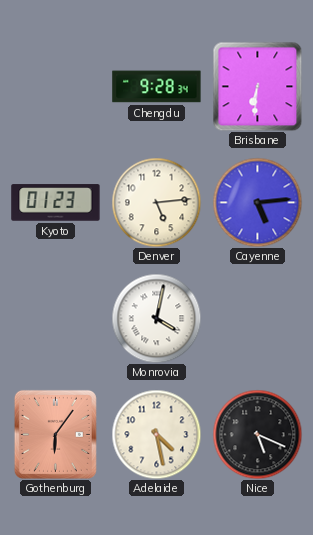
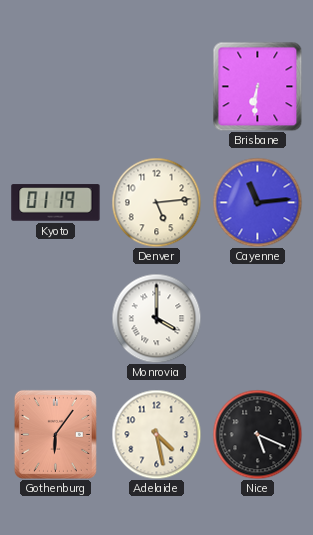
Chengdu: 9:28 -> none (157, 87)
Kyoto: 01:23 -> 01:19 (56, 203)
Cayenne: 5:14 -> 11:14 (257, 202)
Monrovia: 4:02 -> 4:00 (156, 318)
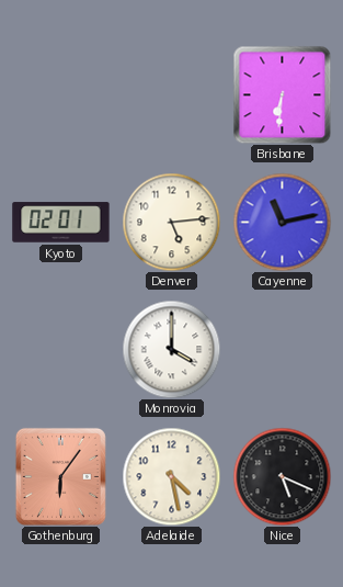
Kyoto: 01:19 -> 02:01 (61, 223)
Cayenne: 11:14 -> 11:13 (282, 222)
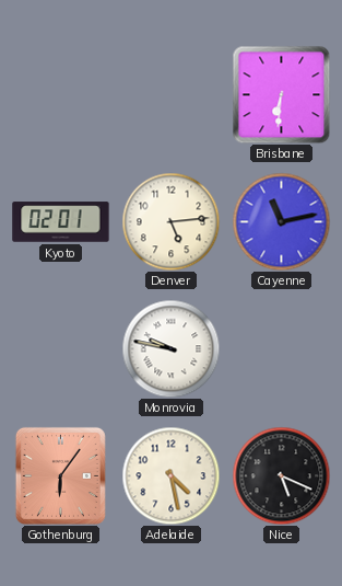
Monrovia: 4:00 -> 9:47 (170, 348)
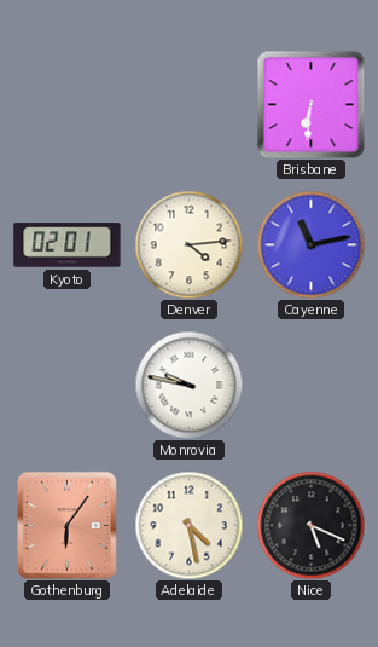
Denver: 5:14 -> 4:14 (188, 244)
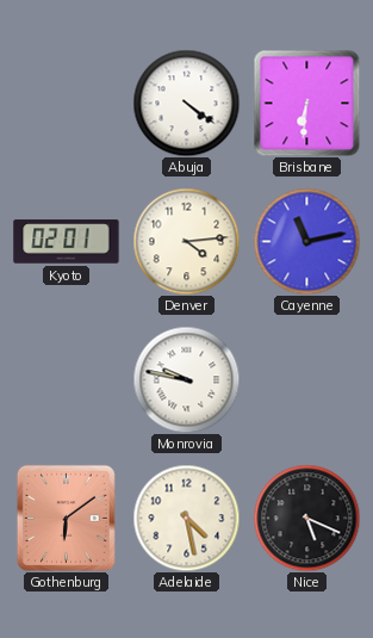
Abuja: none -> 4:21 (186, 103)
Gothenburg: 6:06 -> 6:09 (66, 518)
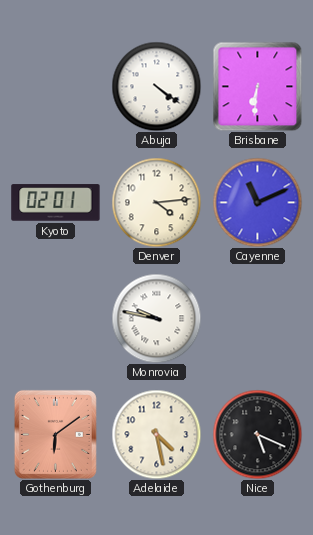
Cayenne: 11:13 -> 11:11 (257, 202)
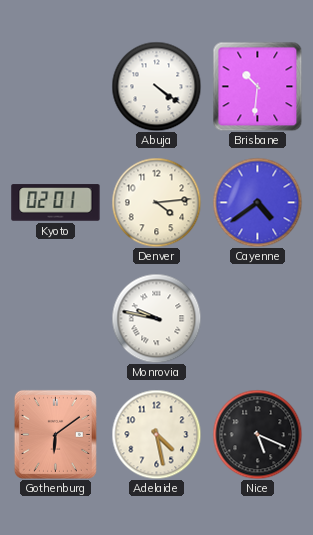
Brisbane: 6:31 -> 10:31 (257, 86)
Cayenne: 11:11 -> 4:39 (257, 202)
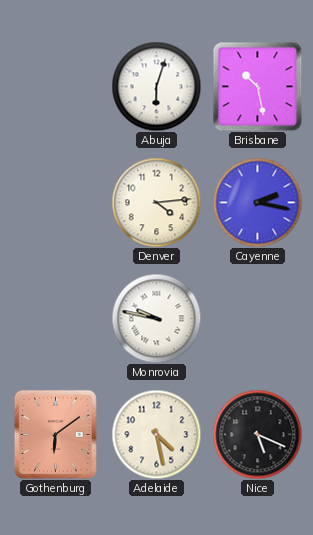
Abuja: 4:21 -> 6:03 (156, 86)
Brisbane: 10:31 -> 10:28 (257, 86)
Kyoto: 02:01 -> none (56, 203)
Cayenne: 4:39 -> 2:17 (257, 202)
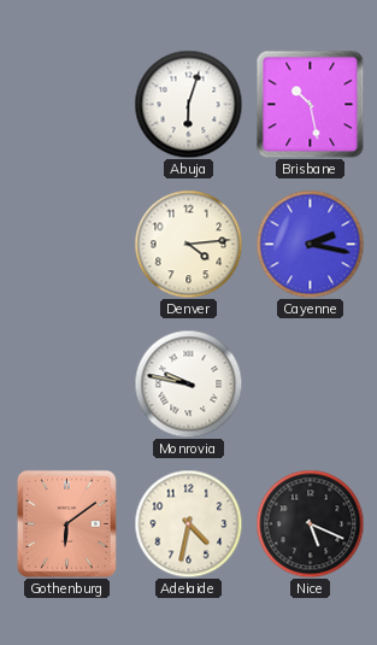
Adelaide: 4:28 -> 4:32 (188, 523)
